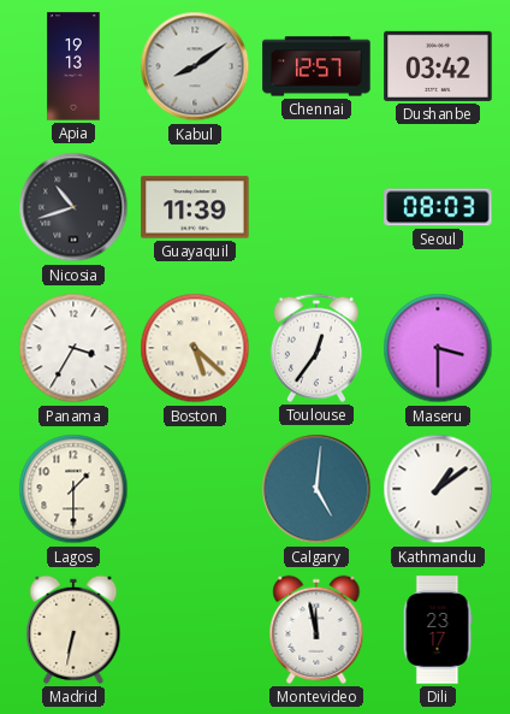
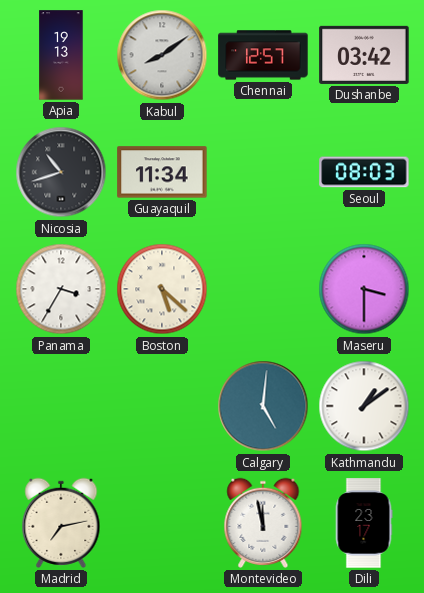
Guayaquil: 11:39 -> 11:34 (162, 172)
Toulouse: 12:36 -> none (316, 348)
Lagos: 1:30 -> none (73, 489)
Madrid: 6:32 -> 7:13 (61, 523)
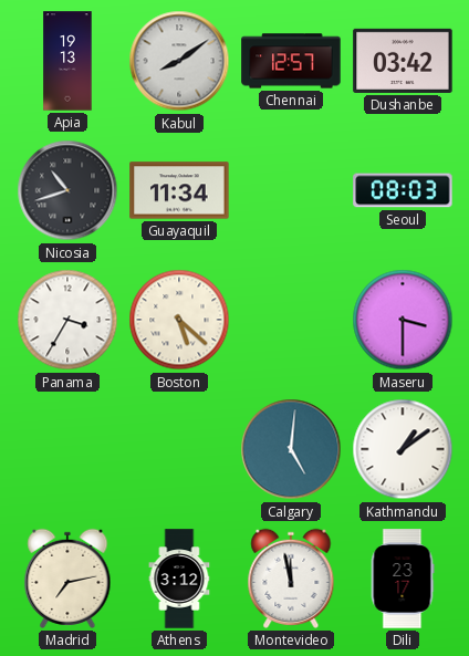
Athens: none -> 3:12 (179, 579)
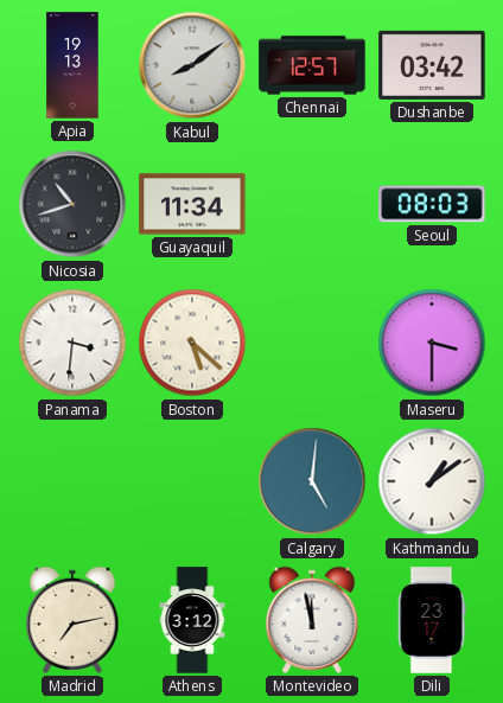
Panama: 3:35 -> 3:31 (72, 343)
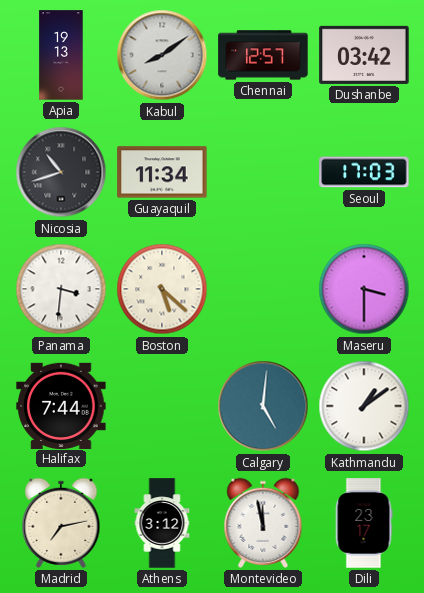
Seoul: 08:03 -> 17:03 (364, 172)
Halifax: none -> 7:44 (61, 405)
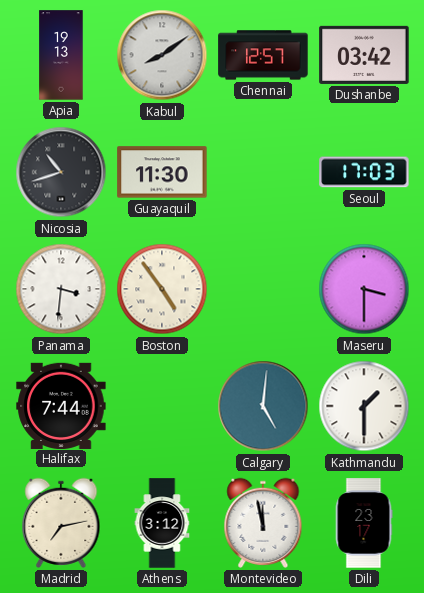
Guayaquil: 11:34 -> 11:30 (162, 172)
Boston: 5:22 -> 4:54 (162, 289)
Kathmandu: 1:09 -> 1:30 (364, 406)
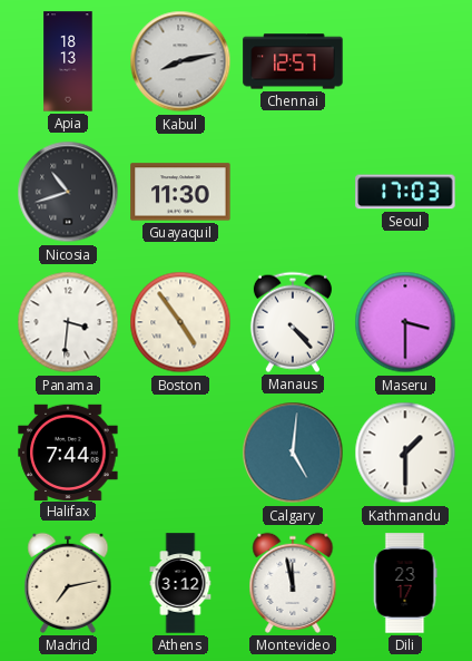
Apia: 19:13 -> 18:13 (68, 61)
Kabul: 8:09 -> 8:13 (180, 61)
Dushanbe: 03:42 -> none (364, 55)
Manaus: none -> 4:23 (293, 322)
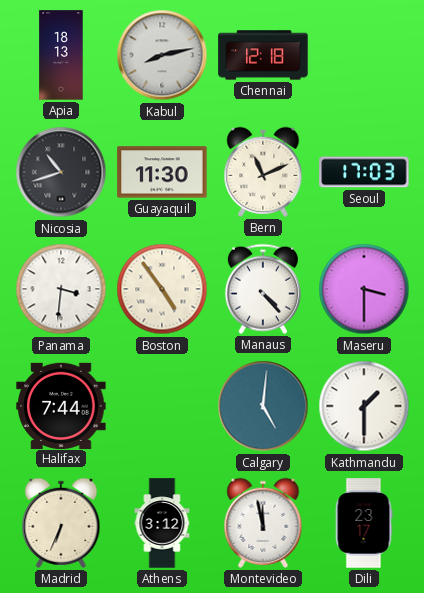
Chennai: 12:57 -> 12:18 (263, 55)
Bern: none -> 11:11 (263, 172)
Madrid: 7:13 -> 6:34 (61, 523)
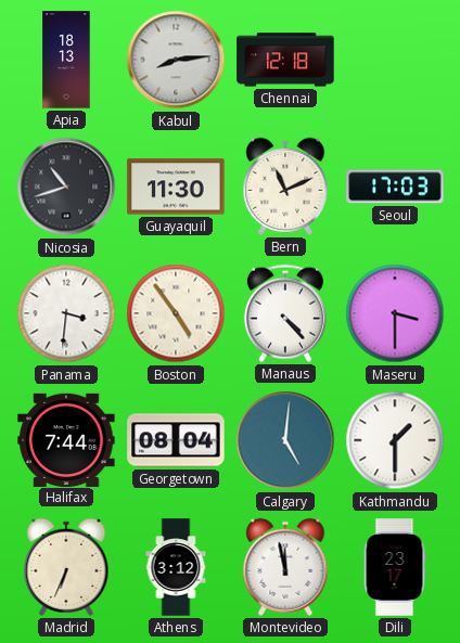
Kabul: 8:13 -> 8:14 (176, 60)
Georgetown: none -> 08:04 (176, 440)
